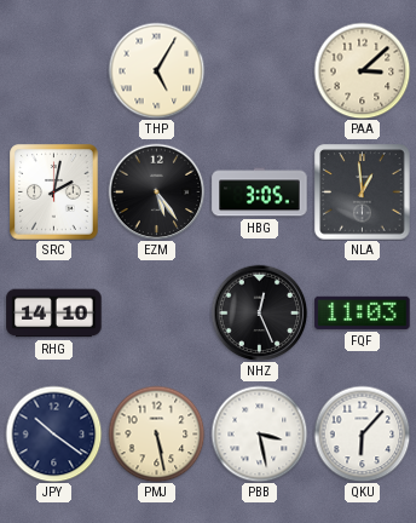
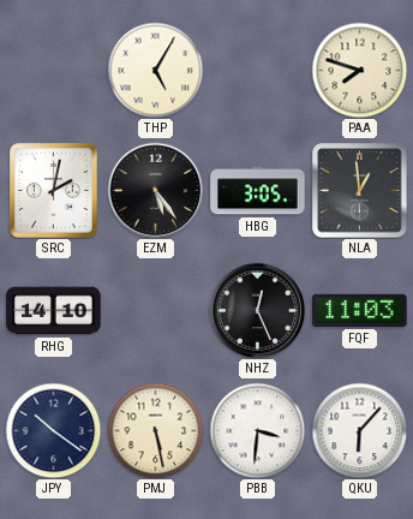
PAA: 3:08 -> 7:48 (359, 70)
PBB: 3:28 -> 3:31 (257, 430)
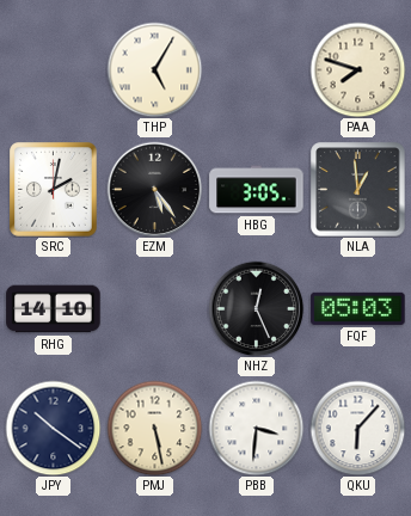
FQF: 11:03 -> 05:03 (358, 308)
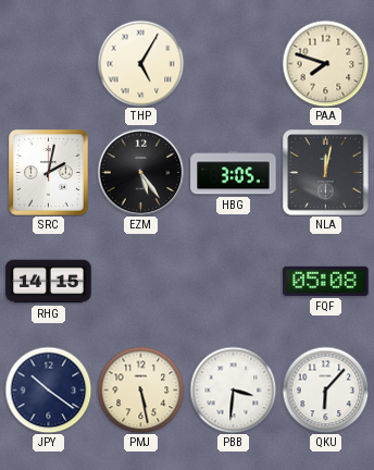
NLA: 12:59 -> 12:02 (326, 173)
RHG: 14:10 -> 14:15 (49, 282)
NHZ: 12:26 -> none (256, 308)
FQF: 05:03 -> 05:08 (326, 281)
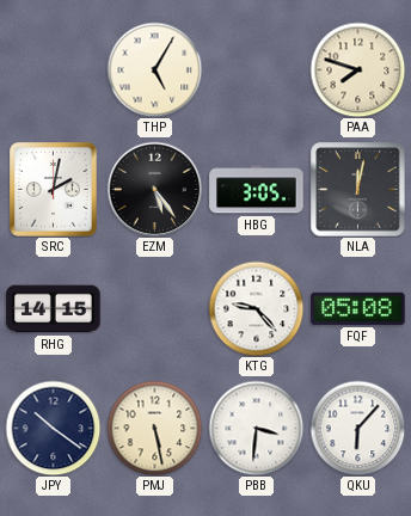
KTG: none -> 9:23 (256, 308)
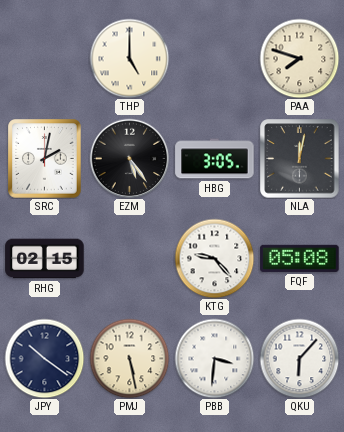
THP: 5:05 -> 5:00 (129, 58)
RHG: 14:15 -> 02:15 (45, 259)
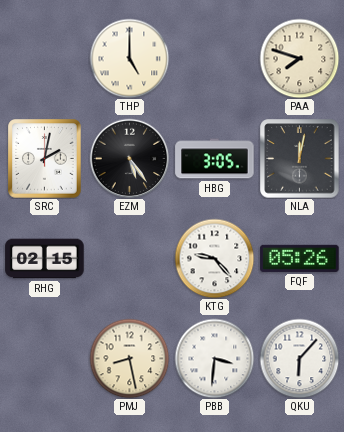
FQF: 05:08 -> 05:26 (300, 258)
JPY: 10:21 -> none (44, 358)
PMJ: 5:28 -> 8:28 (129, 358)
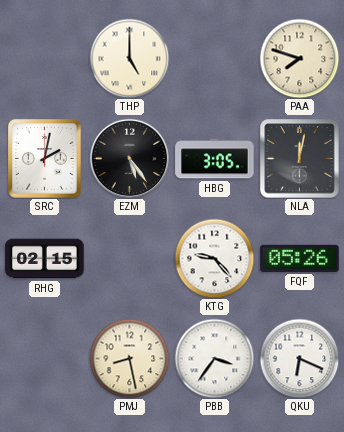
PBB: 3:31 -> 3:36 (214, 358)
QKU: 6:07 -> 6:19 (299, 358)
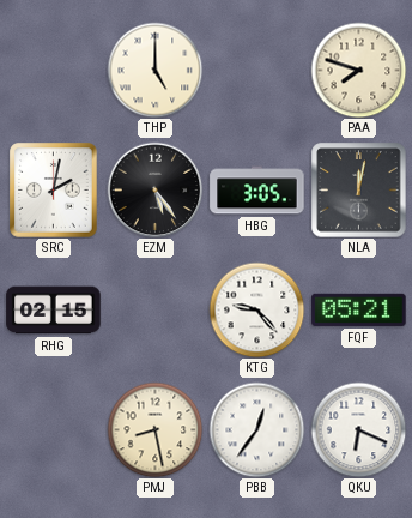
FQF: 05:26 -> 05:21 (359, 309)
PBB: 3:36 -> 12:36 (256, 429)
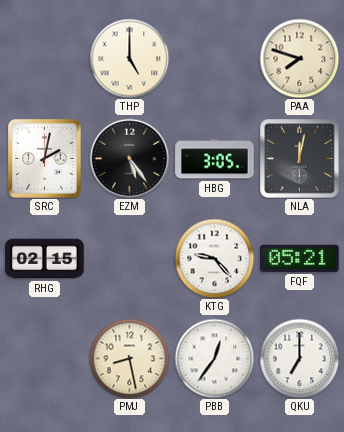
QKU: 6:19 -> 7:00 (299, 358)
